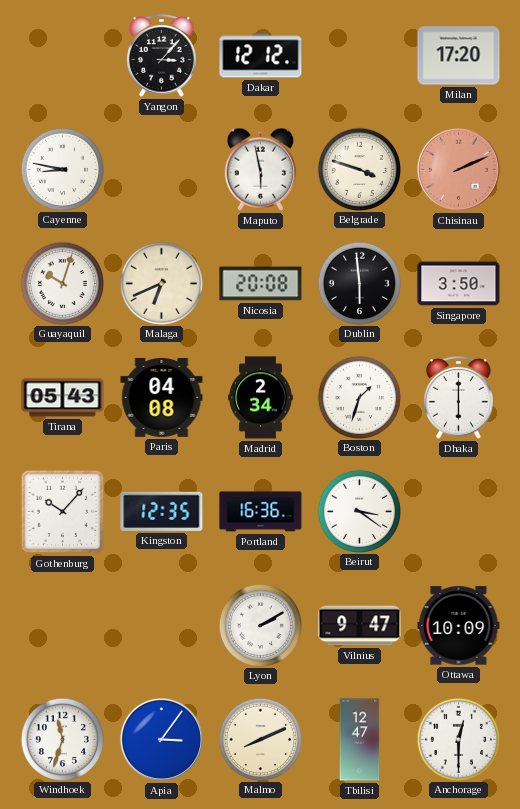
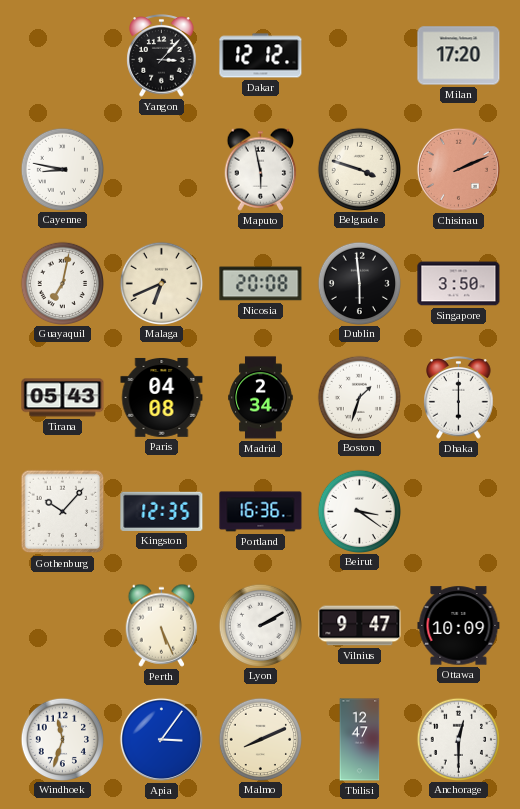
Guayaquil: 10:03 -> 7:02 (62, 283)
Perth: none -> 5:26 (162, 625)
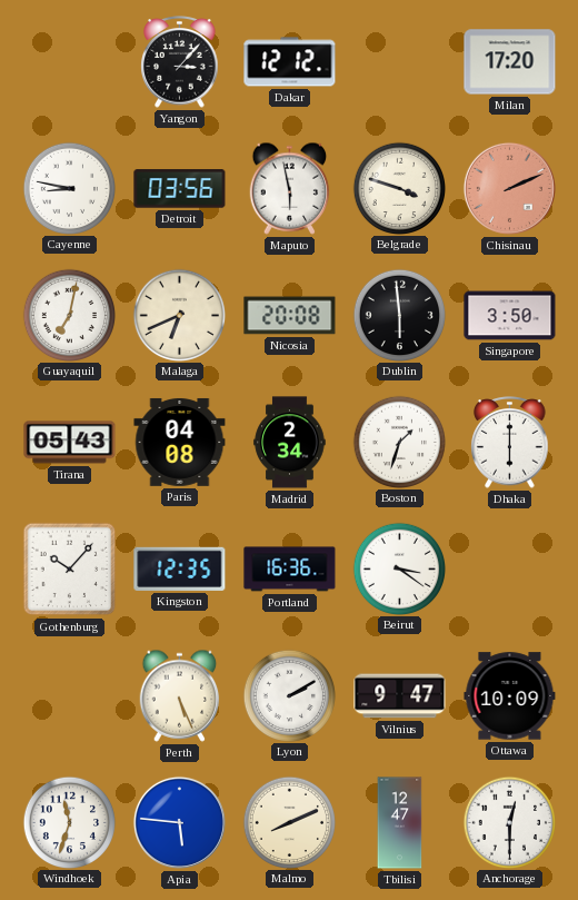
Detroit: none -> 03:56 (180, 189)
Apia: 3:06 -> 5:46 (179, 822)
